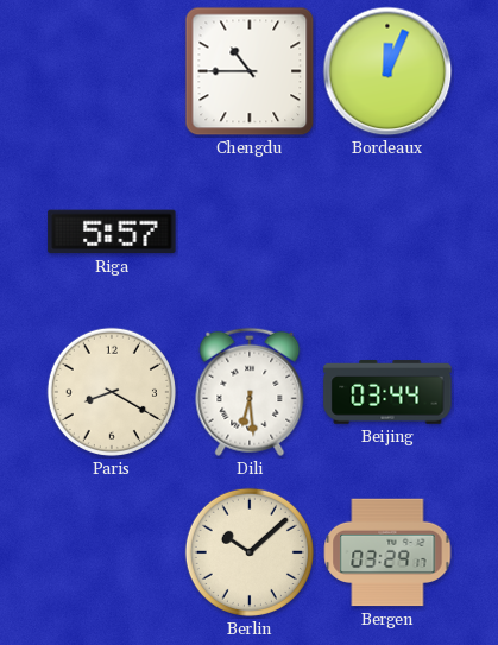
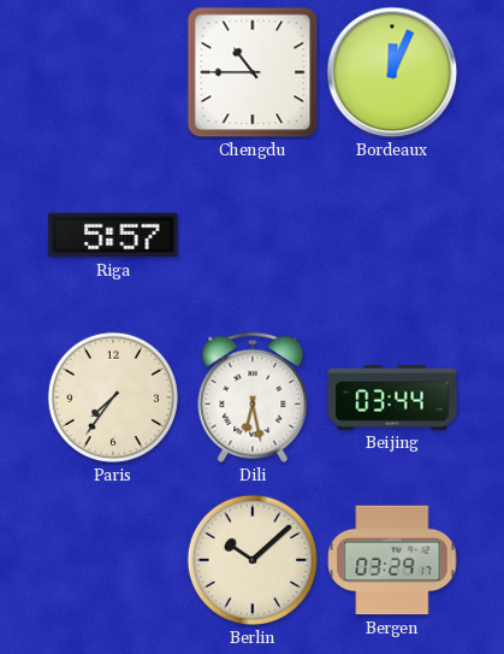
Paris: 8:20 -> 7:36 (113, 397)
Dili: 6:29 -> 6:28 (253, 397)
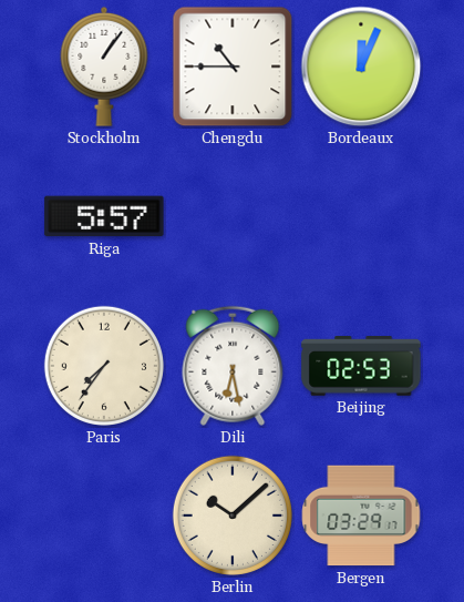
Stockholm: none -> 1:06 (104, 67)
Beijing: 03:44 -> 02:53 (361, 366)
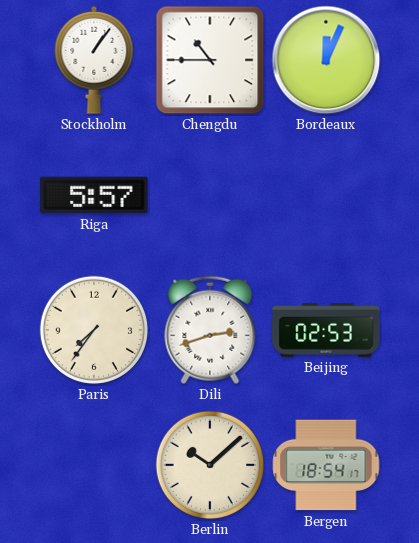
Dili: 6:28 -> 2:42 (210, 330)
Bergen: 03:29 -> 18:54 (326, 465)
